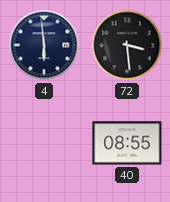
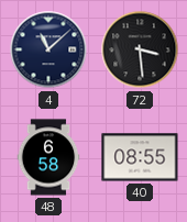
4: 5:59 -> 11:08 (48, 49)
48: none -> 6:58 (48, 157)
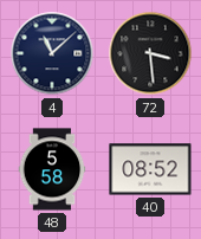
48: 6:58 -> 5:58 (52, 169)
40: 08:55 -> 08:52 (150, 169)
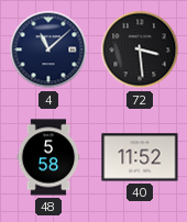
40: 08:52 -> 11:52 (140, 157)
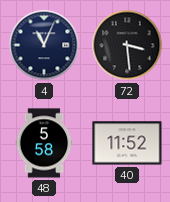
4: 11:08 -> 11:04 (44, 45)
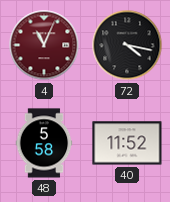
4 dial: navy -> burgundy (44, 45)
72: 3:29 -> 4:17 (127, 45)
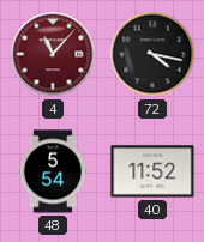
4: 11:04 -> 11:07 (53, 54)
48: 5:58 -> 5:54 (53, 171)
